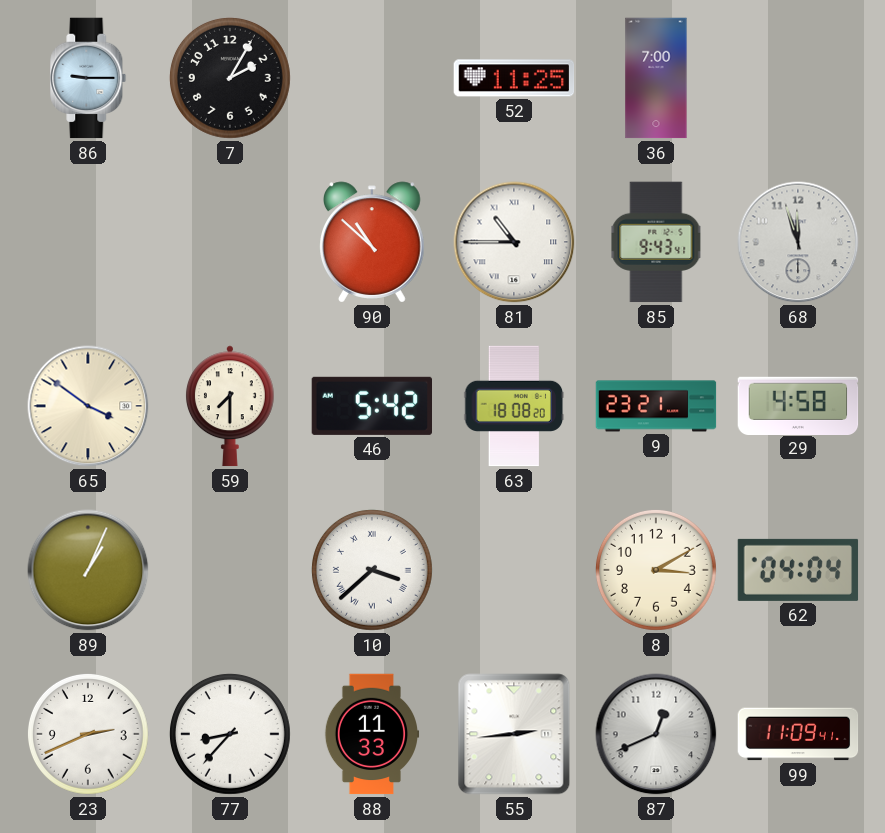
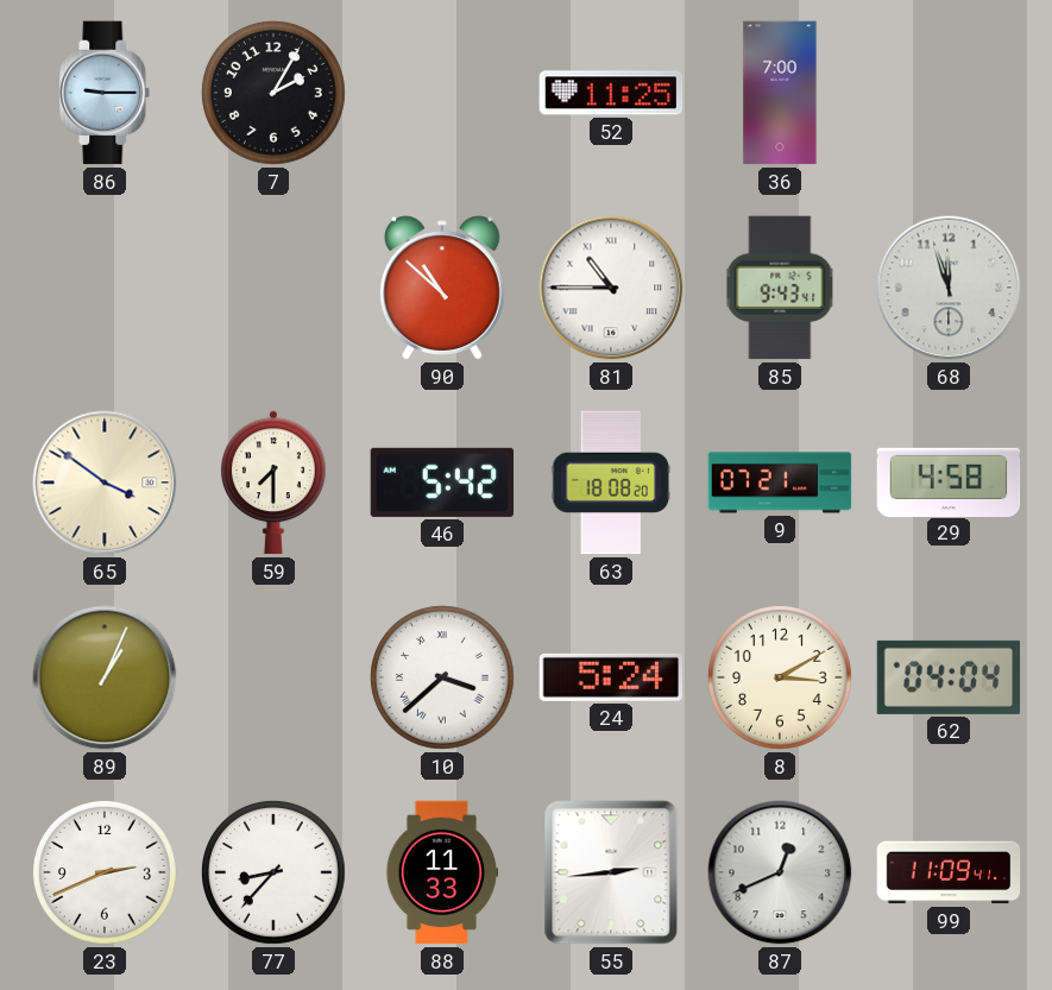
9: 23:21 -> 07:21 (780, 483)
24: none -> 5:24 (610, 677)
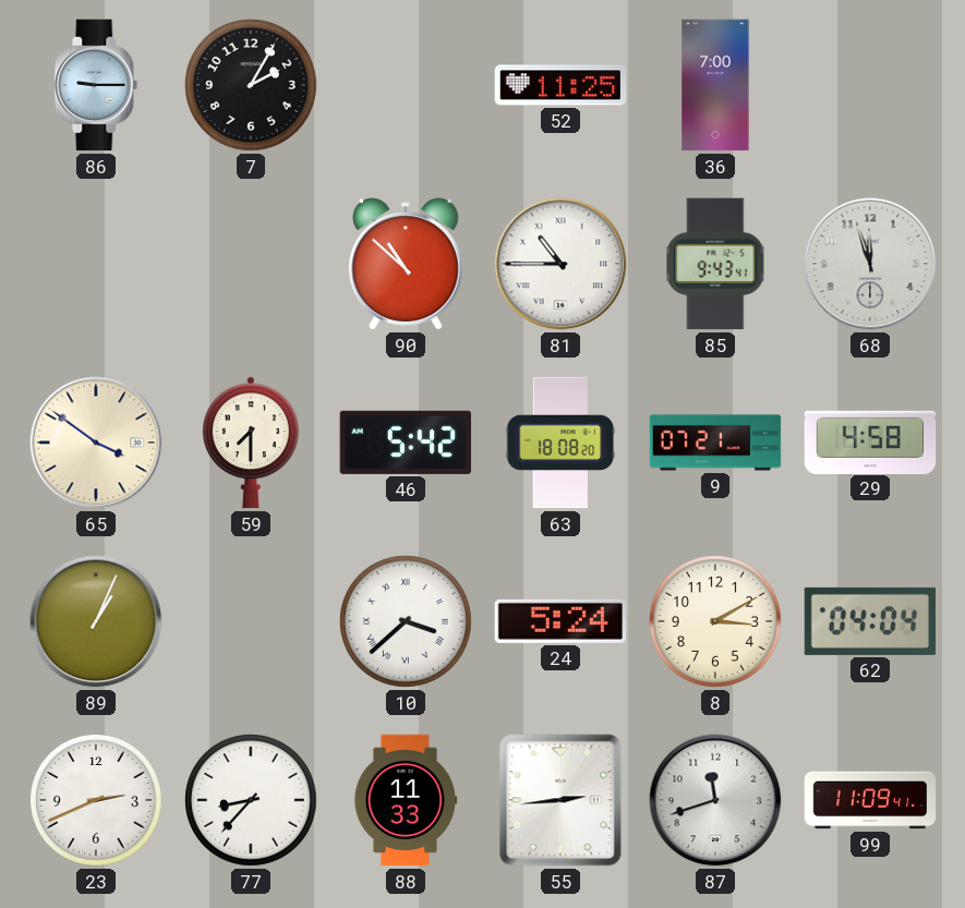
87: 12:41 -> 11:42 (715, 800)
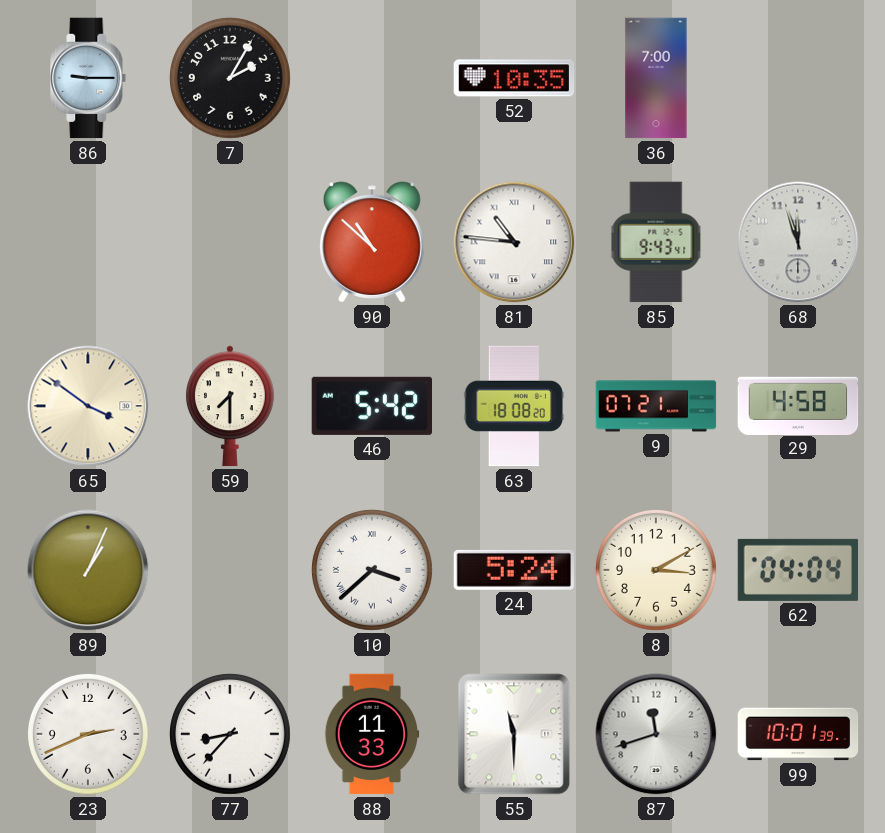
52: 11:25 -> 10:35 (514, 78)
81: 10:45 -> 10:46 (514, 242)
55: 2:44 -> 11:30 (514, 734)
99: 11:09 -> 10:01 (798, 734)
